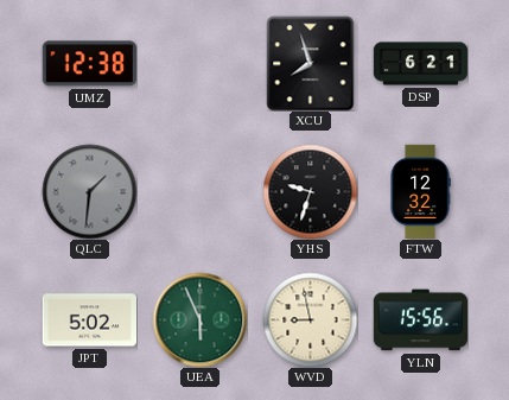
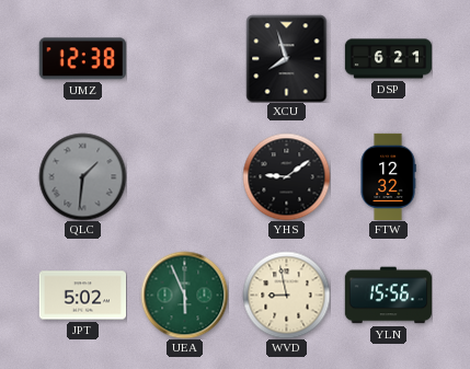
YHS: 9:33 -> 9:09 (286, 176)
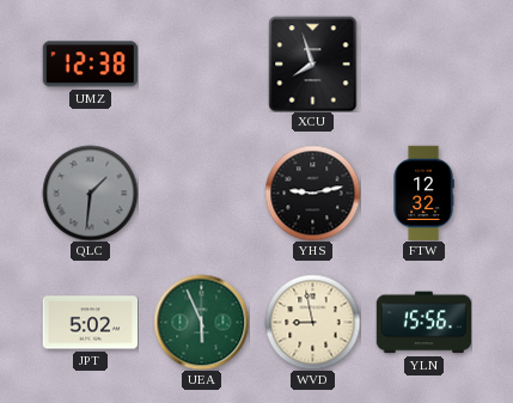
DSP: 6:21 -> none (388, 59)
YHS: 9:09 -> 9:13 (312, 193)
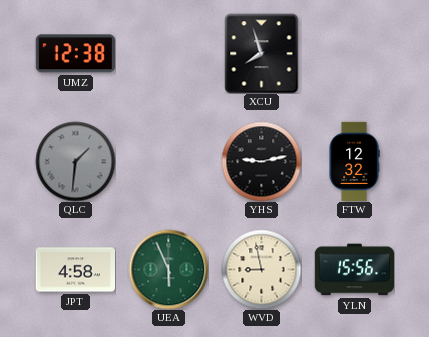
JPT: 5:02 -> 4:58 (75, 270)
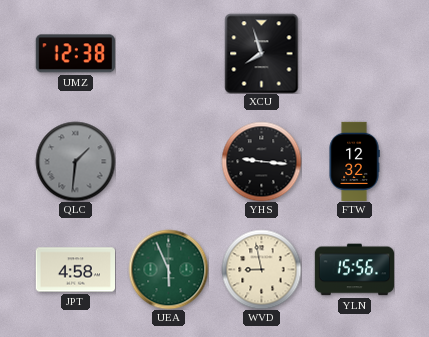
YHS: 9:13 -> 9:16 (261, 161)
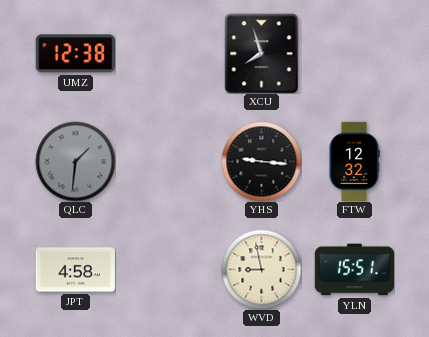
UEA: 5:56 -> none (168, 269)
YLN: 15:56 -> 15:51 (354, 270)
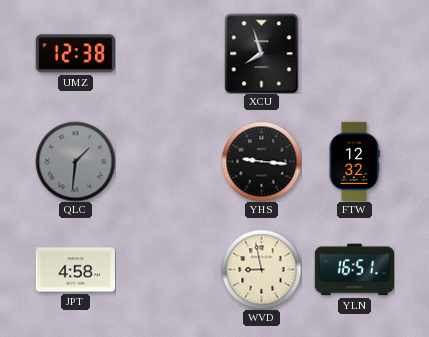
YLN: 15:51 -> 16:51 (354, 270)
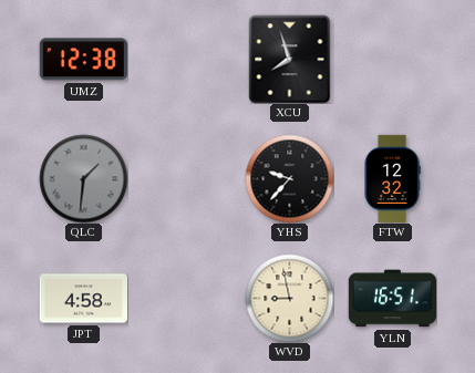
YHS: 9:16 -> 9:37 (289, 178)
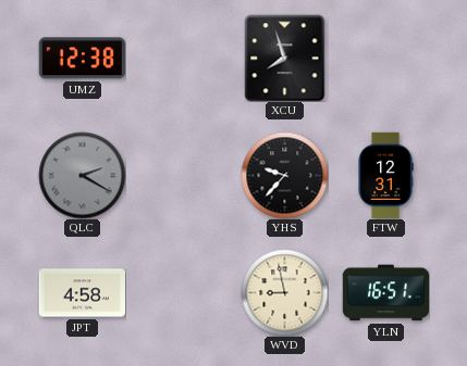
QLC: 1:31 -> 2:20 (82, 175)
FTW: 12:32 -> 12:31 (385, 175)
